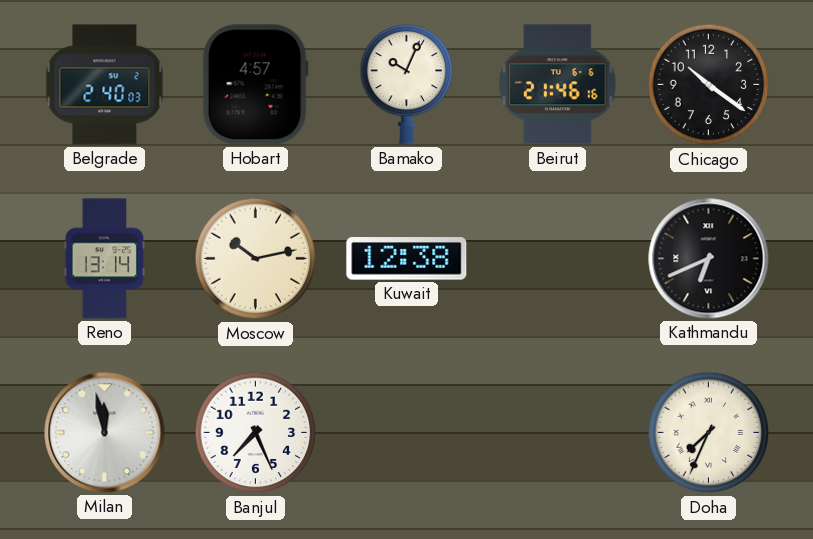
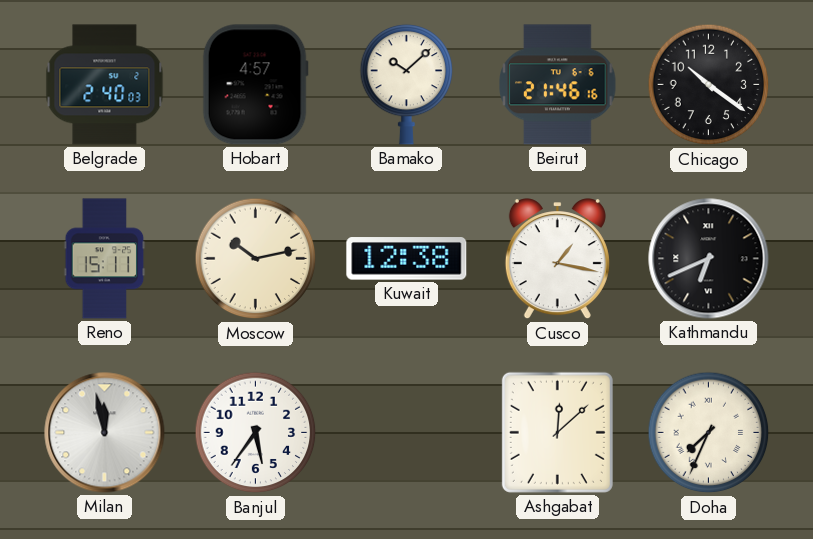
Bamako: 10:04 -> 10:08 (407, 84)
Reno: 13:14 -> 15:11 (105, 259)
Cusco: none -> 1:17 (557, 259)
Banjul: 7:26 -> 5:36 (256, 433)
Ashgabat: none -> 12:08 (557, 432)
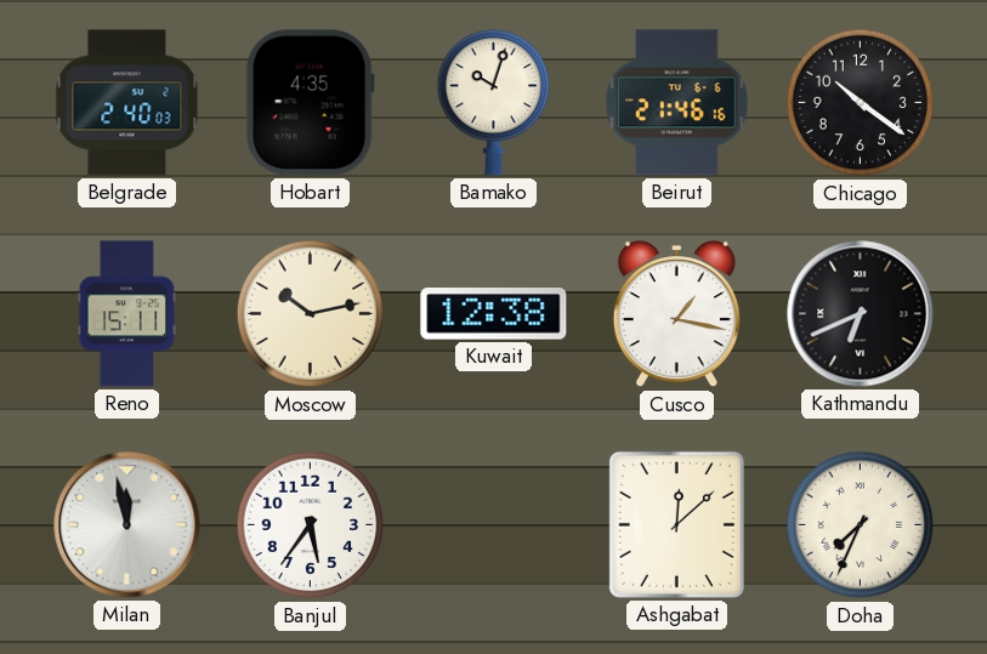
Hobart: 4:57 -> 4:35 (310, 103)
Bamako: 10:08 -> 10:03 (494, 102)
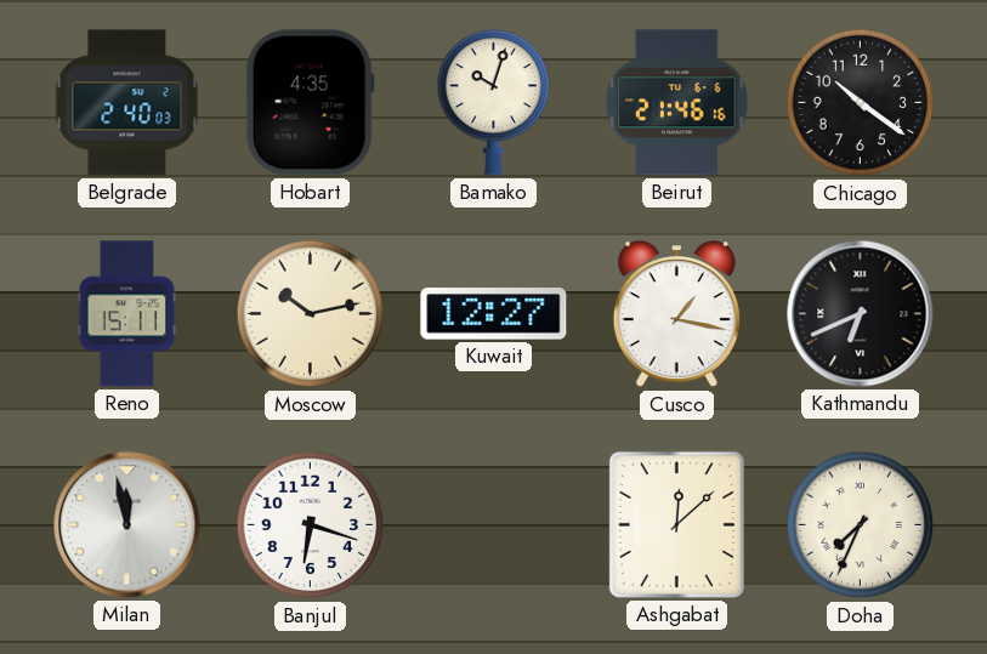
Kuwait: 12:38 -> 12:27 (494, 314)
Banjul: 5:36 -> 6:18 (311, 525)
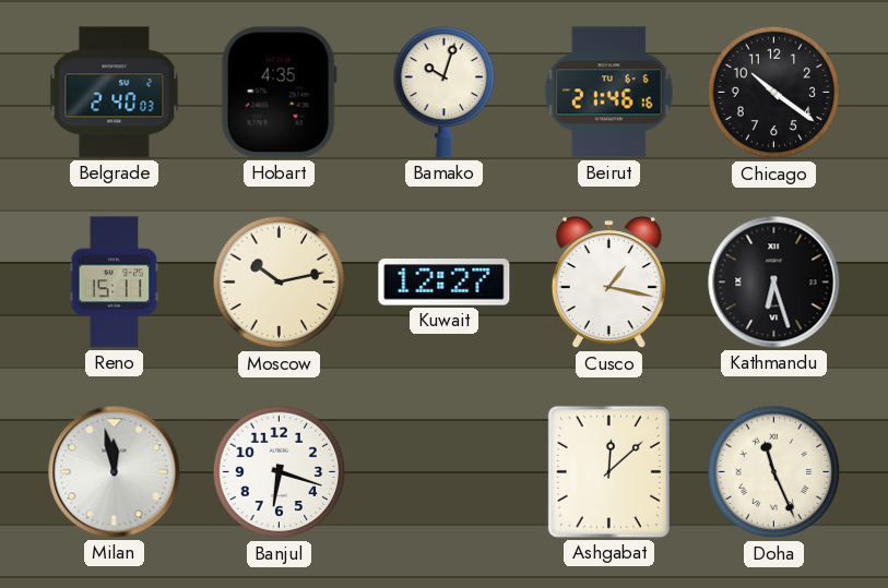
Kathmandu: 6:41 -> 6:27 (774, 283)
Doha: 7:34 -> 11:26 (774, 472)
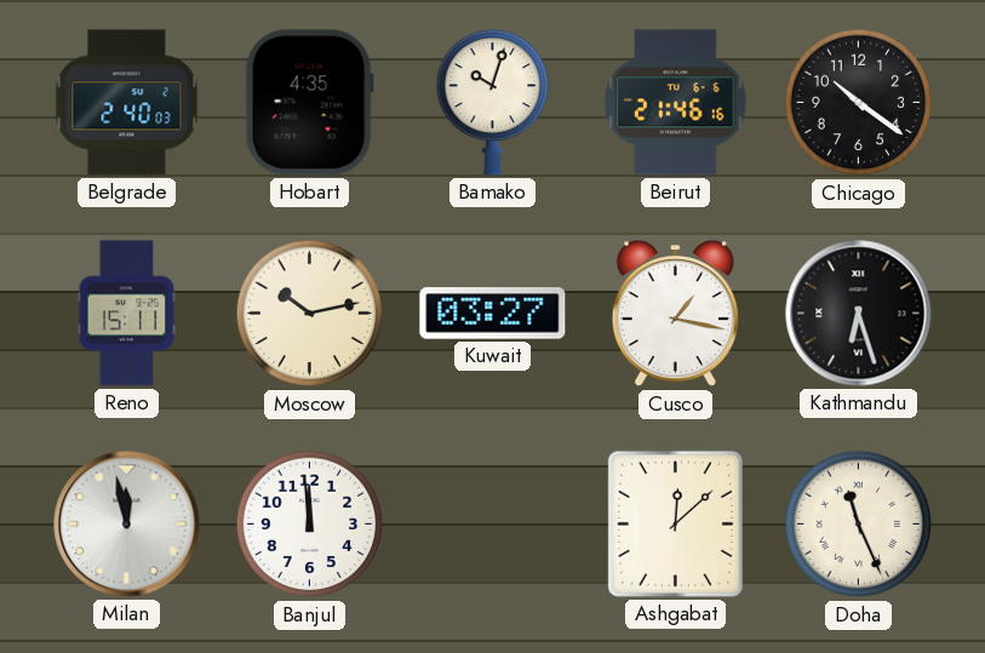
Kuwait: 12:27 -> 03:27 (493, 314)
Banjul: 6:18 -> 11:59 (310, 525)
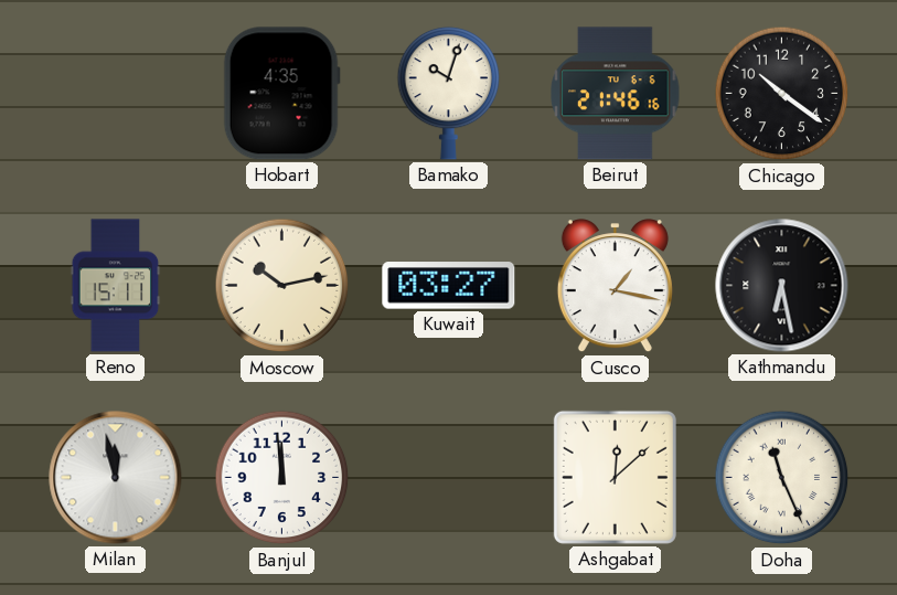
Belgrade: 2:40 -> none (127, 103)
Kathmandu: 6:27 -> 6:28 (782, 286)
